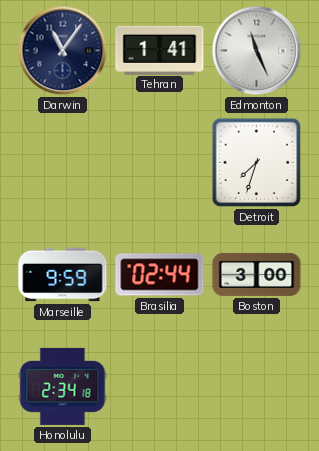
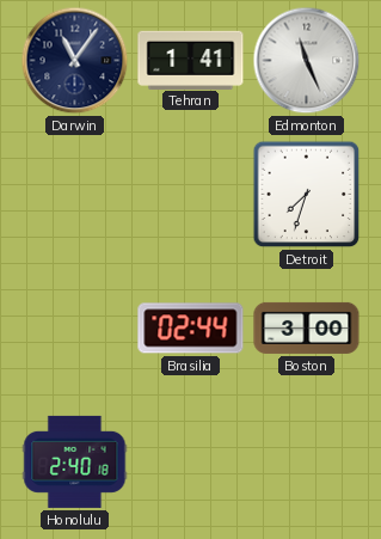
Marseille: 9:59 -> none (63, 275)
Honolulu: 2:34 -> 2:40 (75, 461)
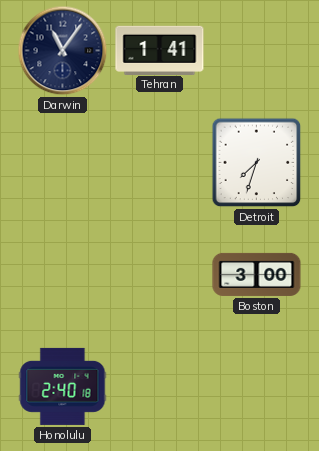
Edmonton: 11:26 -> none (307, 61)
Brasilia: 02:44 -> none (191, 329)
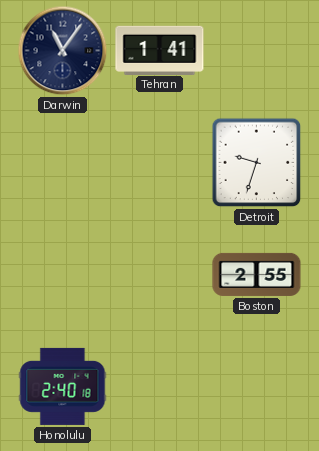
Detroit: 7:33 -> 9:33 (257, 163)
Boston: 3:00 -> 2:55 (257, 274)
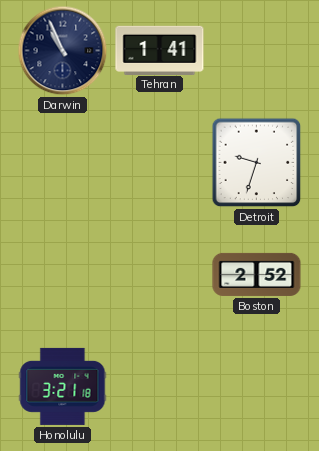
Darwin: 11:06 -> 10:56 (63, 51)
Boston: 2:55 -> 2:52 (257, 274)
Honolulu: 2:40 -> 3:21 (63, 386)
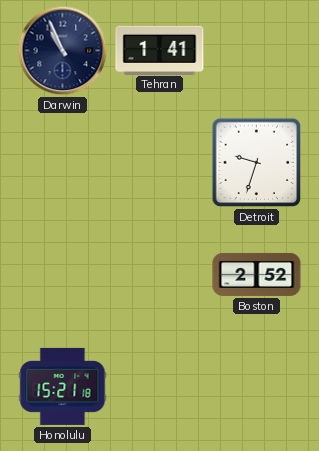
Honolulu: 3:21 -> 15:21 (63, 386)
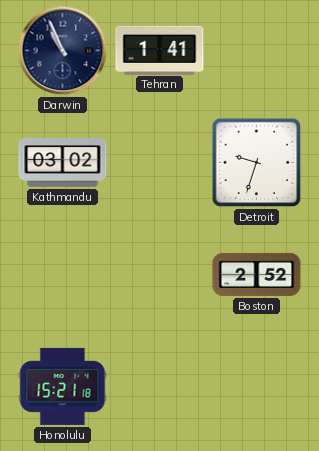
Kathmandu: none -> 03:02 (63, 163)
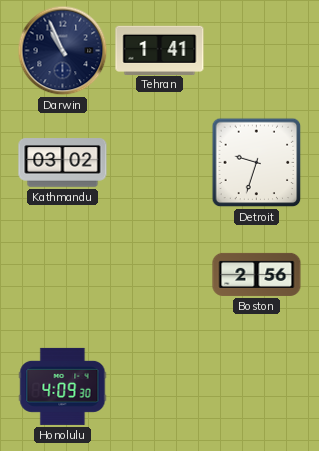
Boston: 2:52 -> 2:56 (257, 274)
Honolulu: 15:21 -> 4:09 (63, 386)
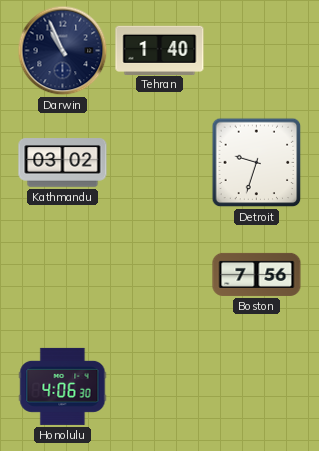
Tehran: 1:41 -> 1:40 (160, 50)
Boston: 2:56 -> 7:56 (257, 274)
Honolulu: 4:09 -> 4:06 (63, 386)
